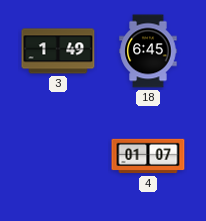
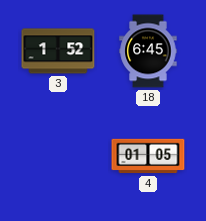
3: 1:49 -> 1:52 (58, 51)
4: 01:07 -> 01:05 (148, 156)
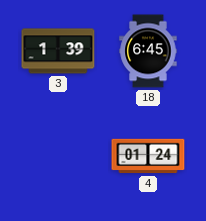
3: 1:52 -> 1:39 (58, 51)
4: 01:05 -> 01:24 (148, 156)
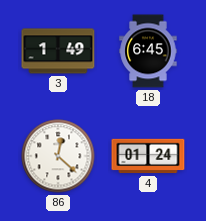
3: 1:39 -> 1:49 (58, 51)
86: none -> 12:22 (58, 156)
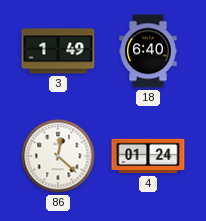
18: 6:45 -> 6:40 (148, 51)
